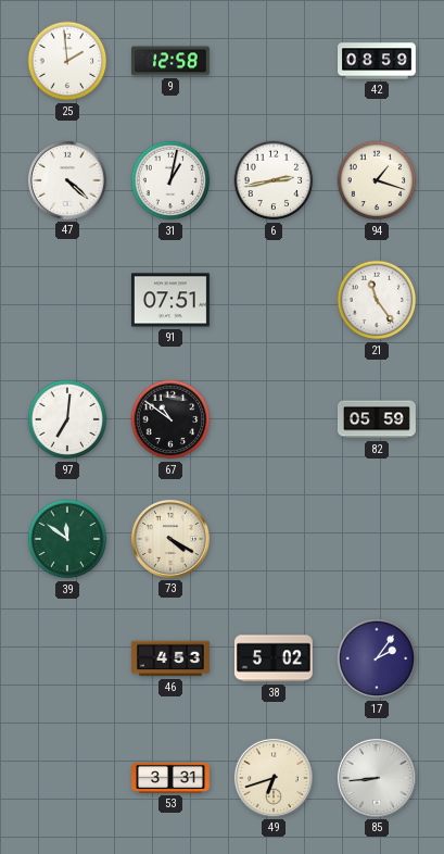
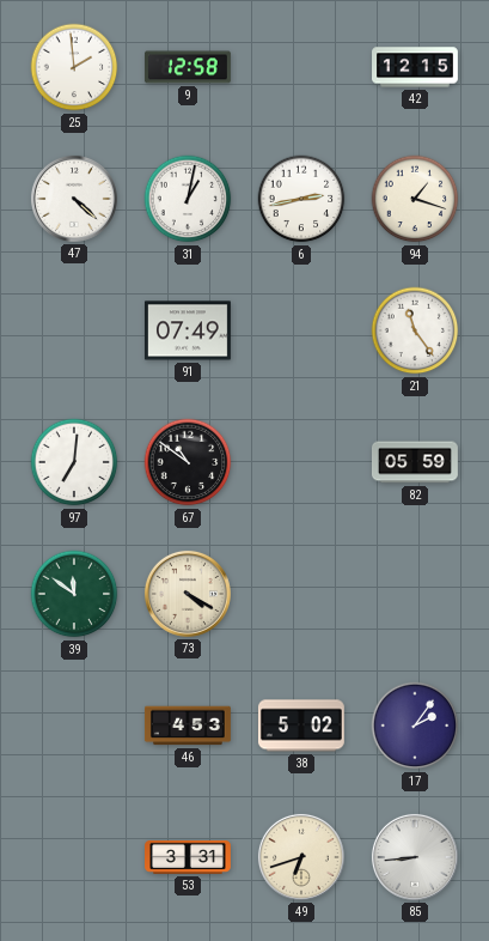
42: 08:59 -> 12:15 (416, 67)
91: 07:51 -> 07:49 (188, 330)
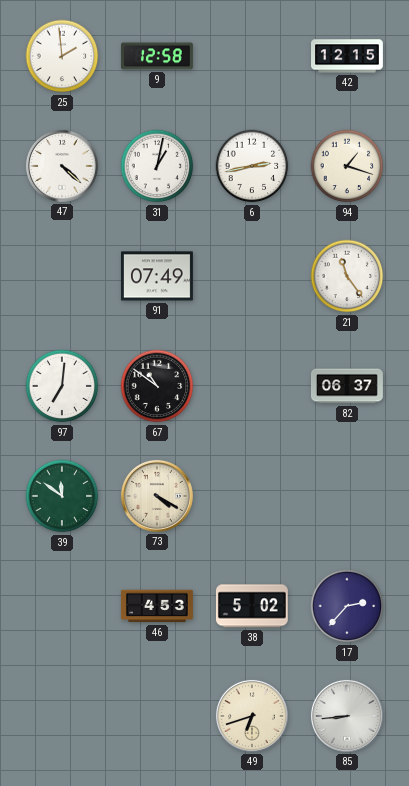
82: 05:59 -> 06:37 (347, 386)
17: 2:06 -> 2:37 (347, 606)
53: 3:31 -> none (189, 857)
